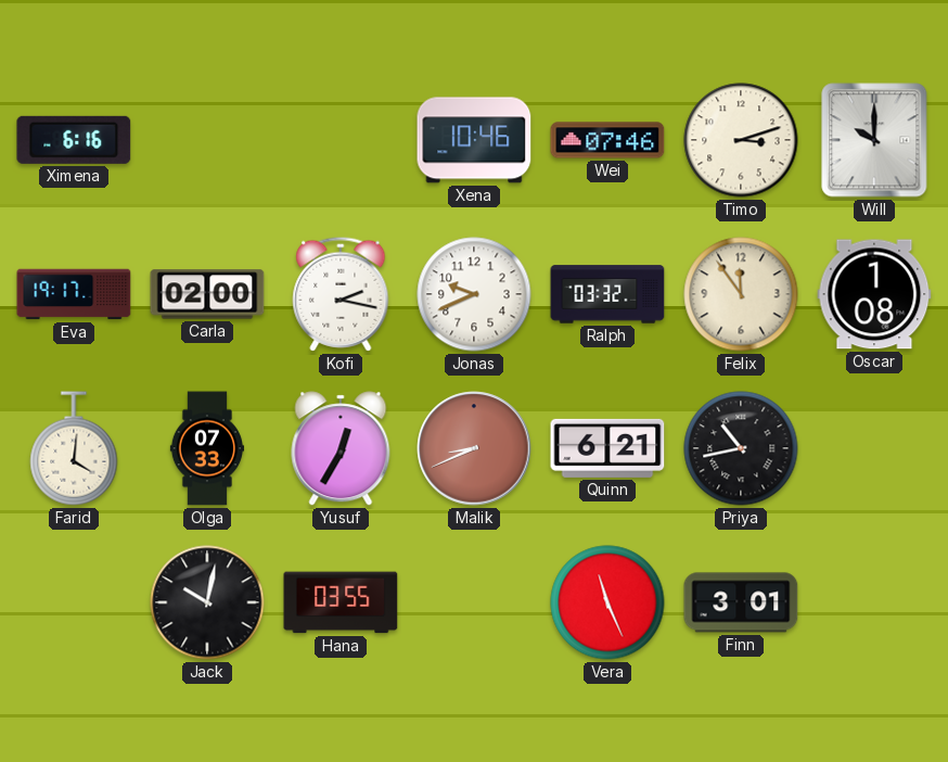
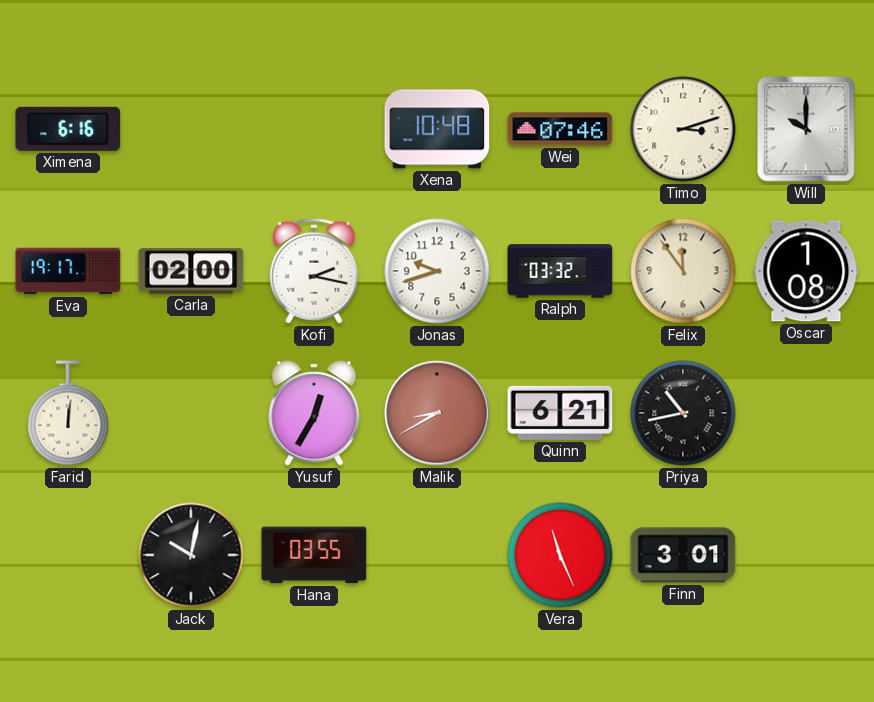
Xena: 10:46 -> 10:48 (437, 129)
Jonas: 9:41 -> 9:42 (437, 271)
Farid: 4:01 -> 12:01 (68, 413)
Olga: 07:33 -> none (206, 448)
Malik: 8:41 -> 8:40 (437, 413)
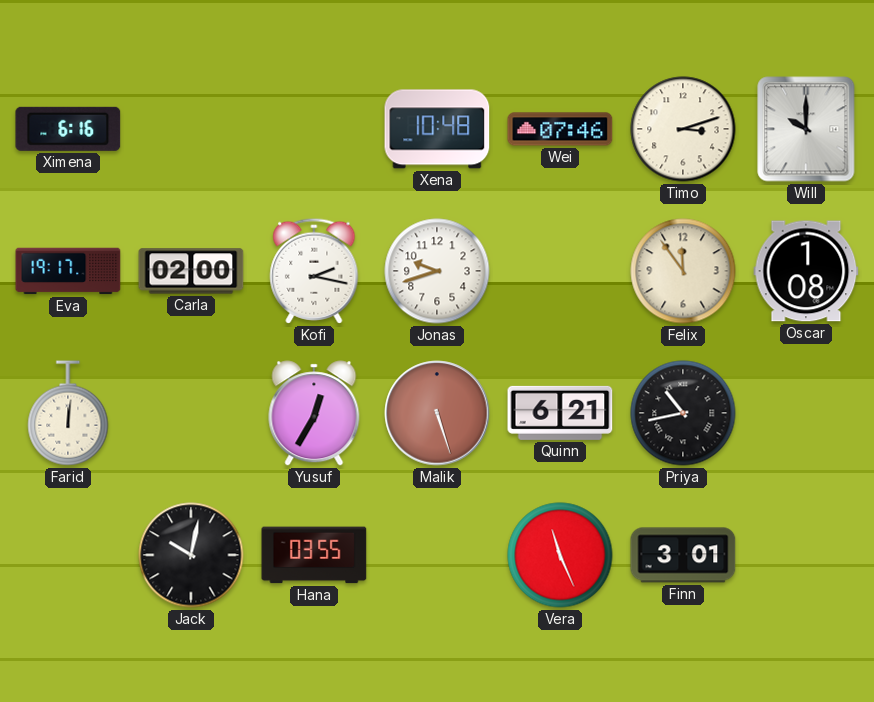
Ralph: 03:32 -> none (560, 271)
Malik: 8:40 -> 5:27 (437, 413)
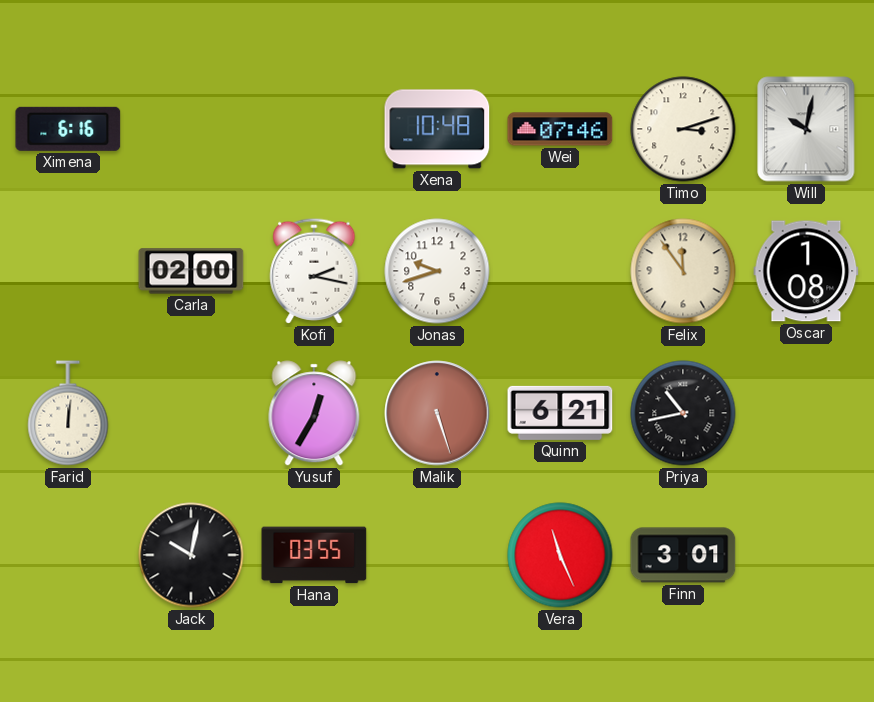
Will: 10:00 -> 10:02 (806, 129)
Eva: 19:17 -> none (68, 271)
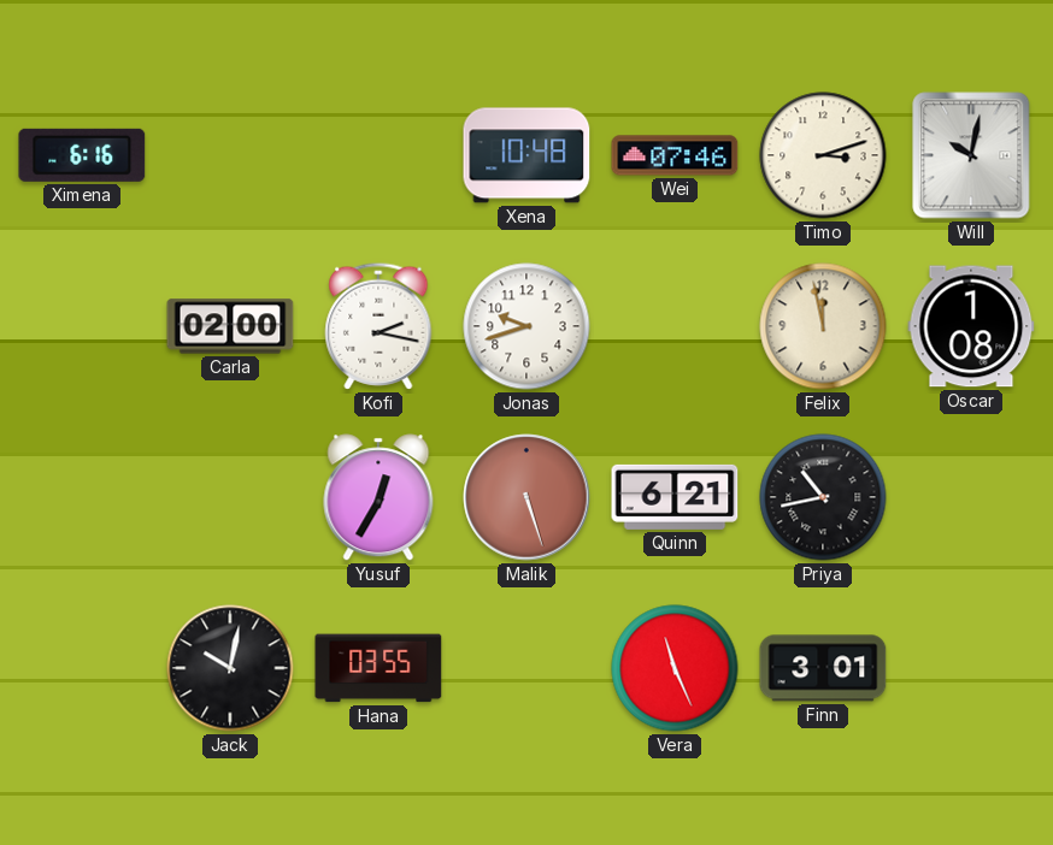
Felix: 11:54 -> 11:58 (823, 326)
Farid: 12:01 -> none (68, 413)
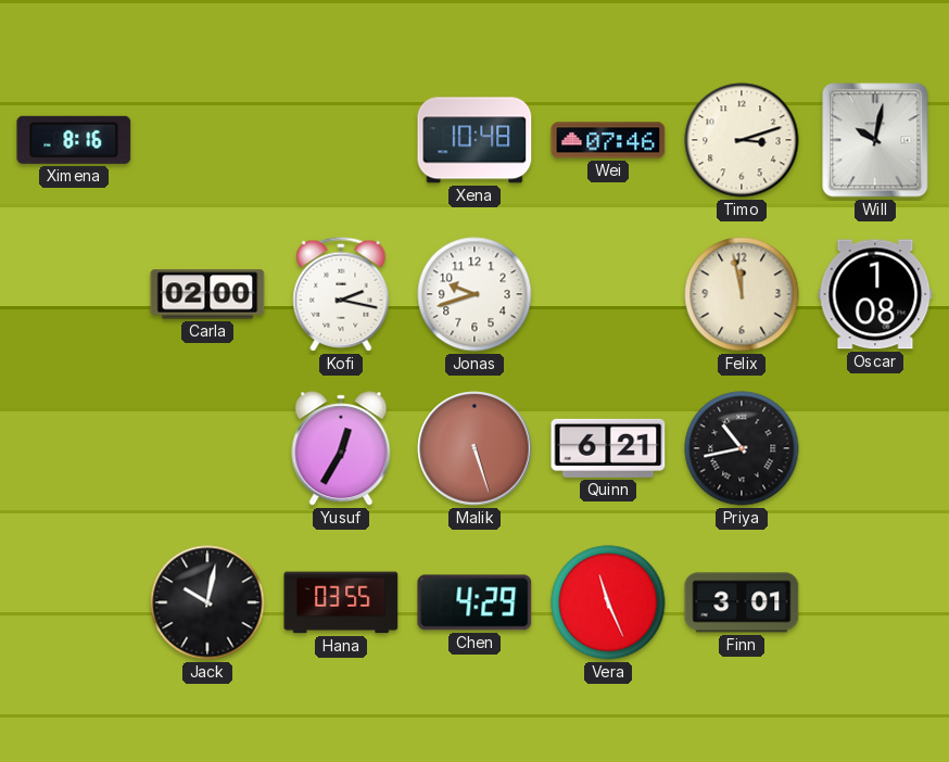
Ximena: 6:16 -> 8:16 (74, 140)
Chen: none -> 4:29 (474, 602)
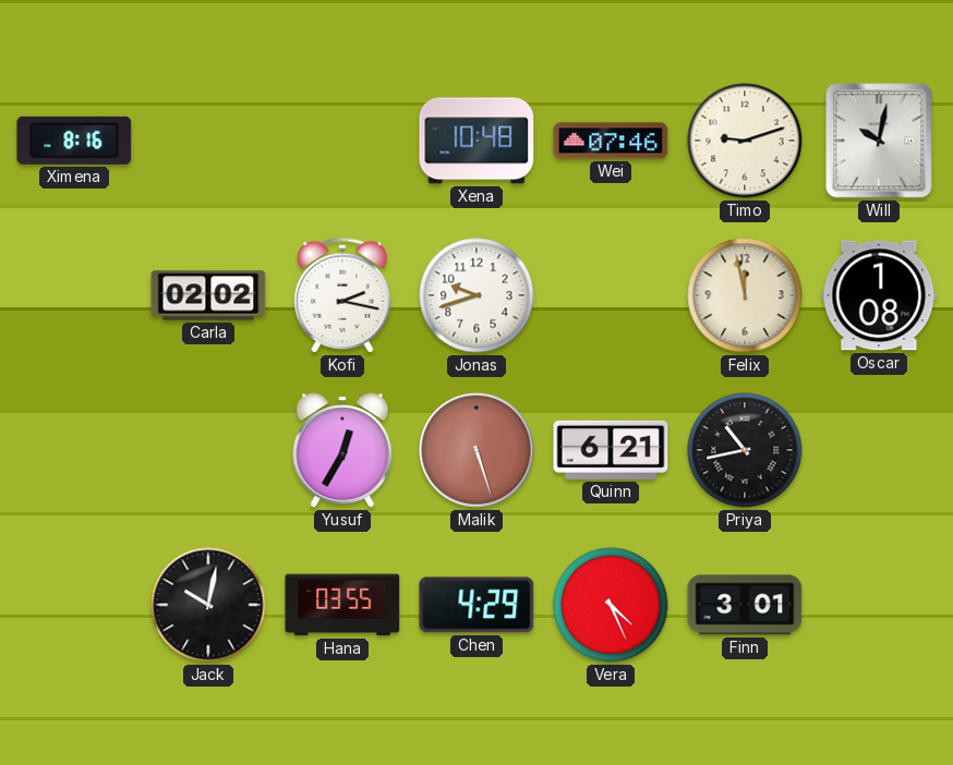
Timo: 3:12 -> 9:12 (745, 141)
Carla: 02:00 -> 02:02 (208, 295)
Vera: 11:26 -> 4:26 (611, 605)
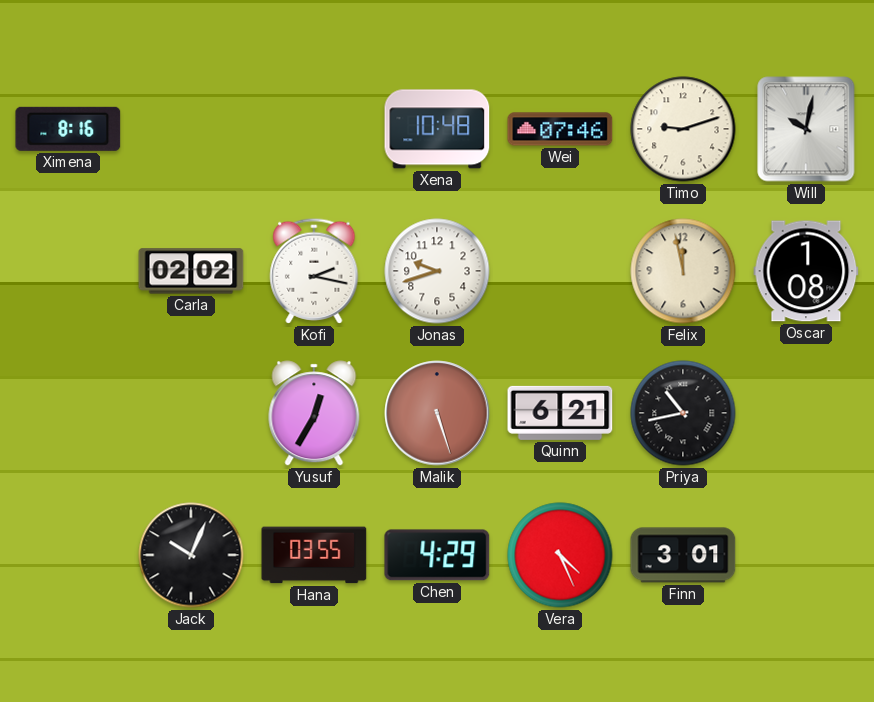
Jack: 10:02 -> 10:04 (191, 555)
